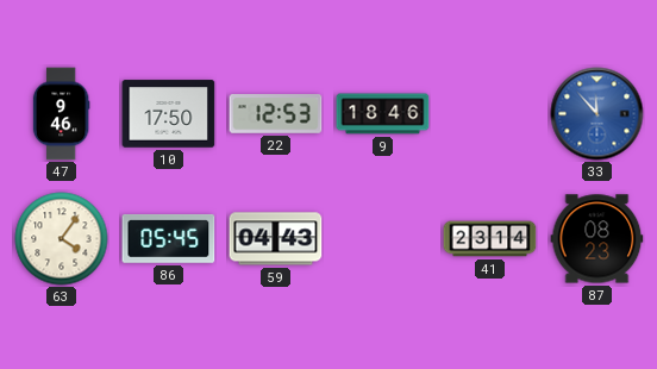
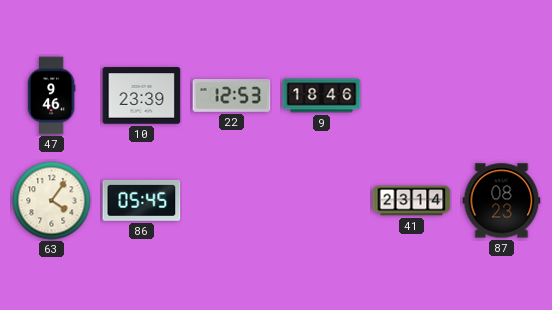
10: 17:50 -> 23:39 (142, 96)
33: 11:53 -> none (597, 114)
59: 04:43 -> none (276, 239)
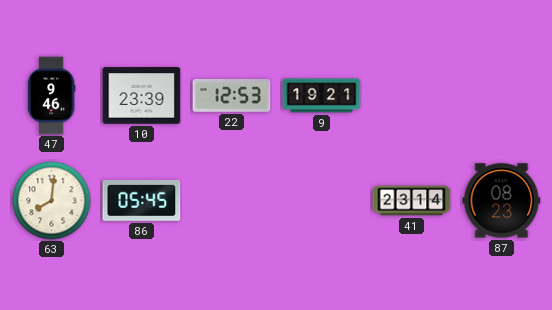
9: 18:46 -> 19:21 (322, 96)
63: 4:06 -> 8:01 (52, 201)
